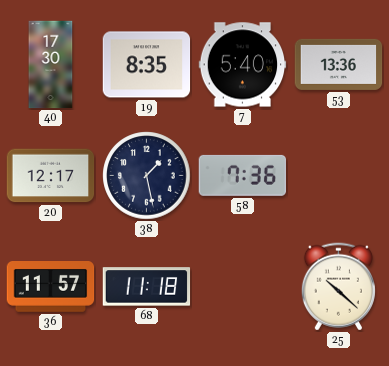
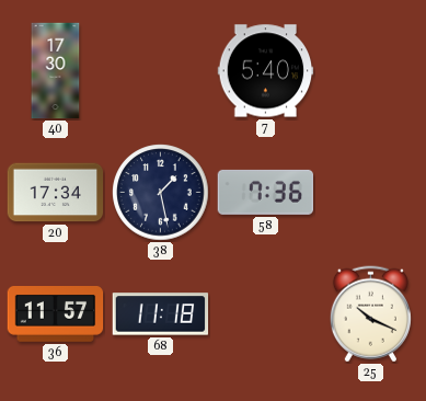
19: 8:35 -> none (147, 65)
53: 13:36 -> none (339, 64)
20: 12:17 -> 17:34 (56, 193)
25: 10:22 -> 10:19 (370, 314)
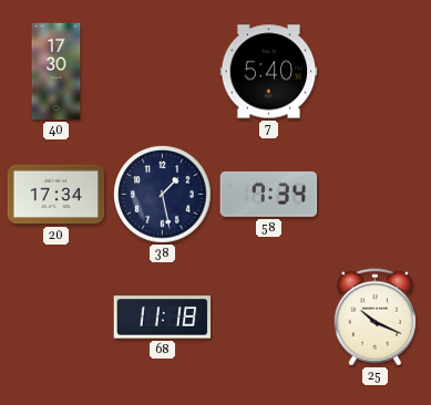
58: 7:36 -> 7:34 (268, 194)
36: 11:57 -> none (56, 314)
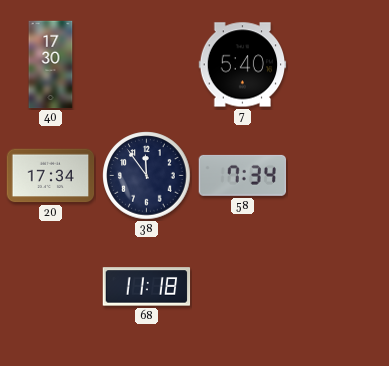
38: 1:28 -> 11:54 (147, 176)
25: 10:19 -> none (374, 318)
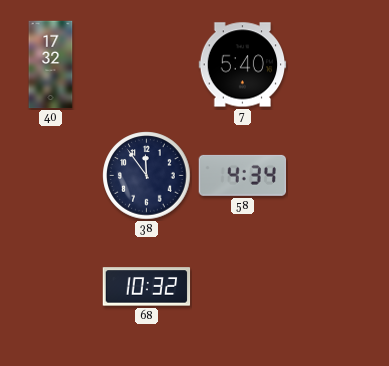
40: 17:30 -> 17:32 (51, 65)
20: 17:34 -> none (51, 176)
58: 7:34 -> 4:34 (242, 175)
68: 11:18 -> 10:32 (147, 287)
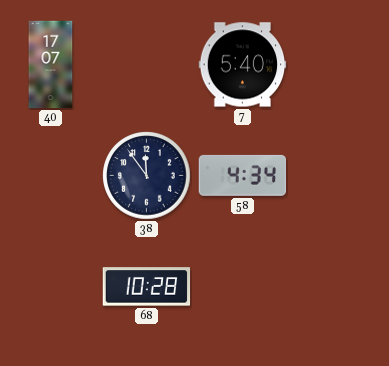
40: 17:32 -> 17:07 (51, 65)
68: 10:32 -> 10:28 (147, 287)
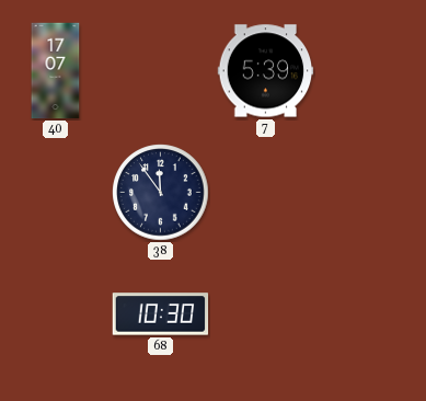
7: 5:40 -> 5:39 (266, 71)
58: 4:34 -> none (242, 175)
68: 10:28 -> 10:30 (161, 314)
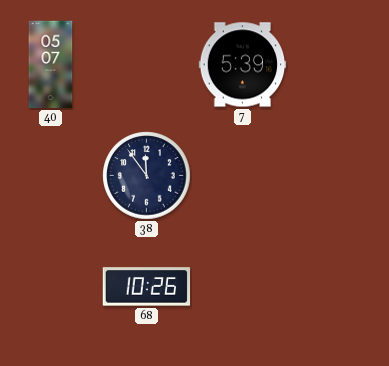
40: 17:07 -> 05:07 (51, 65)
68: 10:30 -> 10:26 (147, 287)
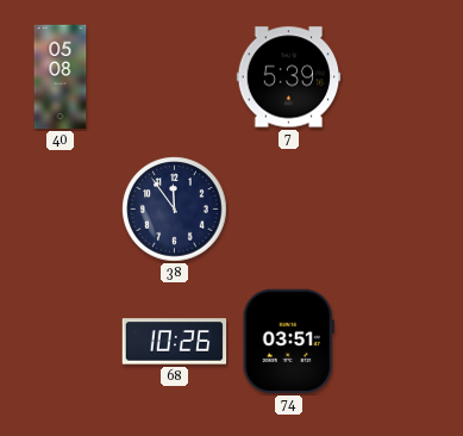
40: 05:07 -> 05:08 (61, 77)
74: none -> 03:51 (288, 342)
